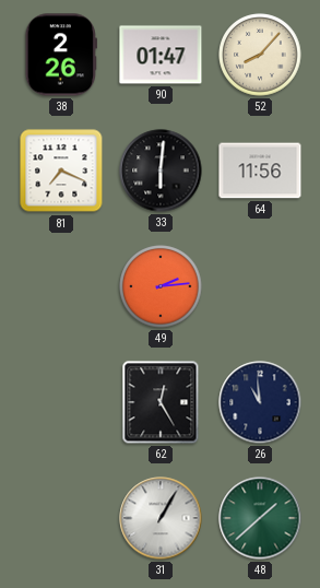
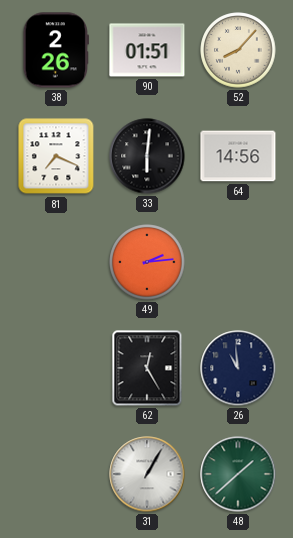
90: 01:47 -> 01:51 (147, 50)
64: 11:56 -> 14:56 (238, 156)
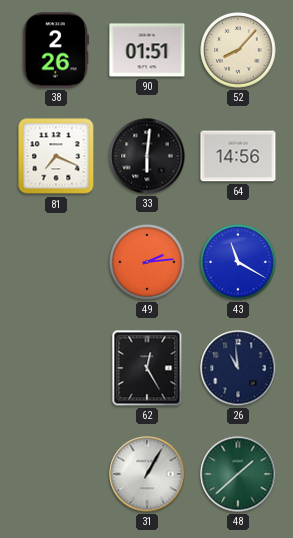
43: none -> 11:20 (238, 262)
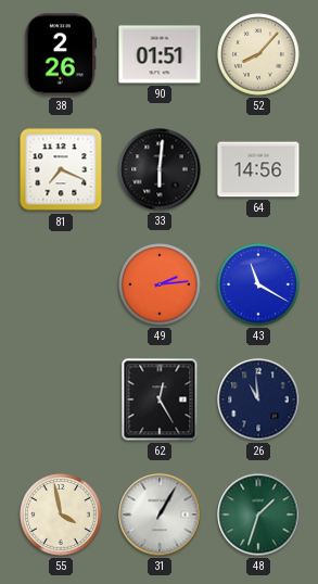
55: none -> 3:58 (61, 515)
48: 1:38 -> 1:33 (258, 515)
